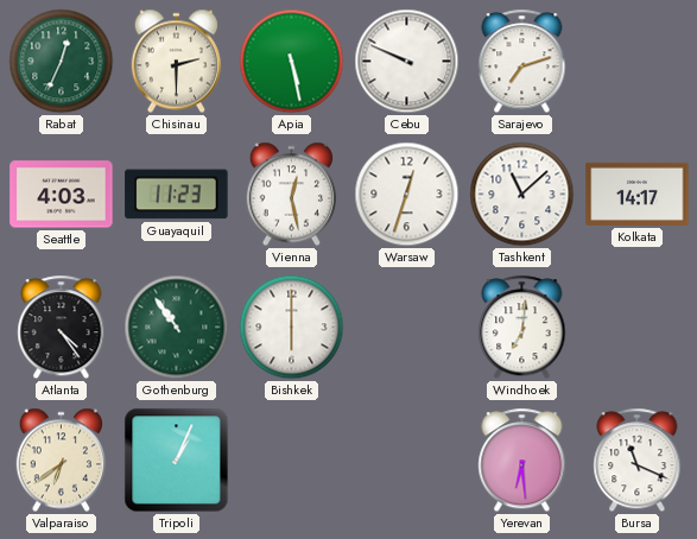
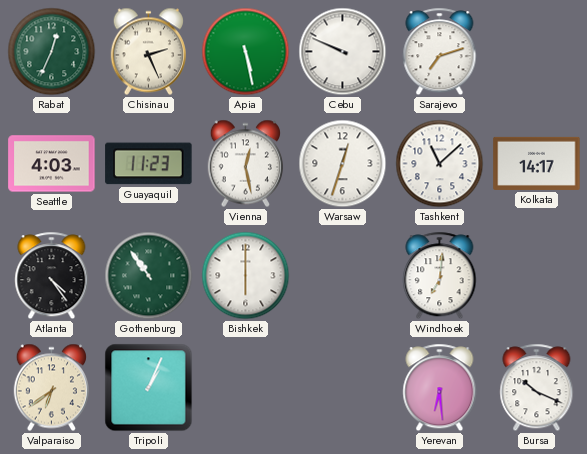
Chisinau: 2:30 -> 2:26 (148, 52)
Bursa: 11:19 -> 10:19 (537, 388)
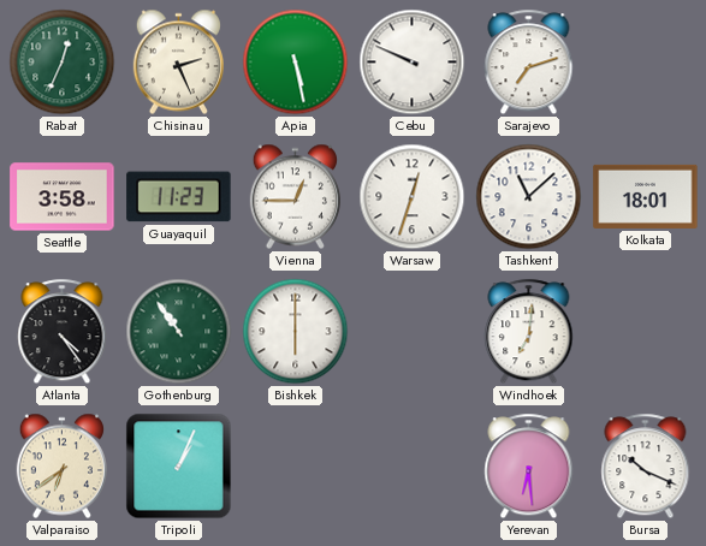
Seattle: 4:03 -> 3:58 (63, 197)
Vienna: 12:28 -> 12:45 (295, 197)
Kolkata: 14:17 -> 18:01 (646, 196)
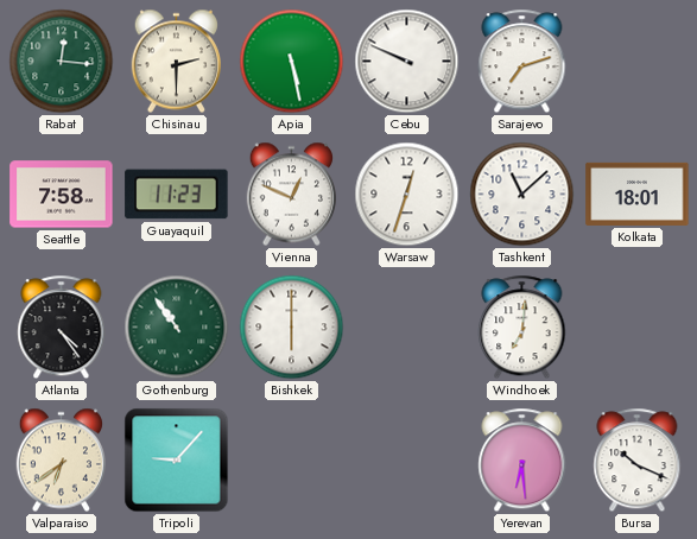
Rabat: 12:34 -> 12:16 (62, 62)
Chisinau: 2:26 -> 2:30 (176, 62)
Seattle: 3:58 -> 7:58 (62, 195)
Vienna: 12:45 -> 12:49 (291, 195)
Tripoli: 1:04 -> 9:07 (177, 461)
